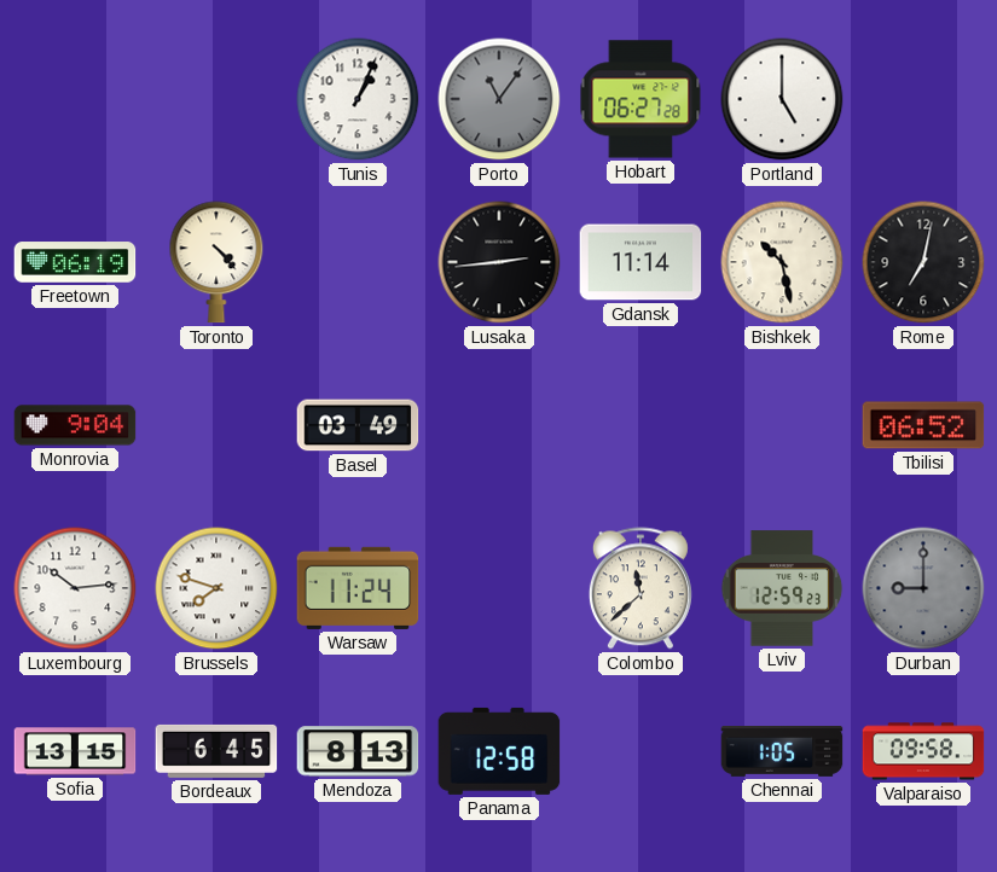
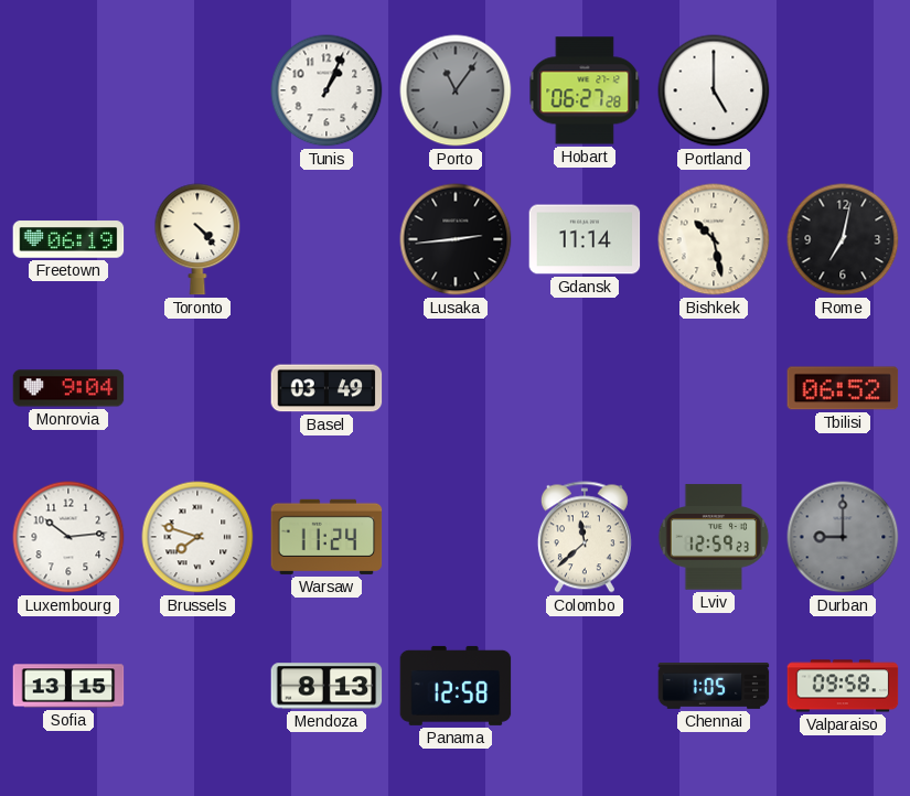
Bordeaux: 6:45 -> none (216, 751)
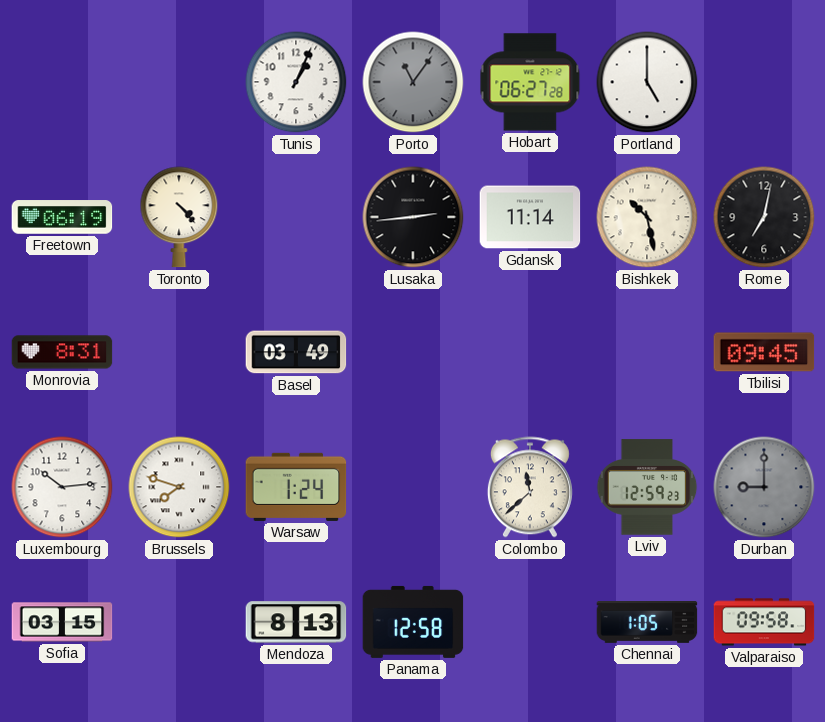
Monrovia: 9:04 -> 8:31 (62, 352)
Tbilisi: 06:52 -> 09:45 (764, 352)
Warsaw: 11:24 -> 1:24 (296, 487)
Sofia: 13:15 -> 03:15 (62, 622)
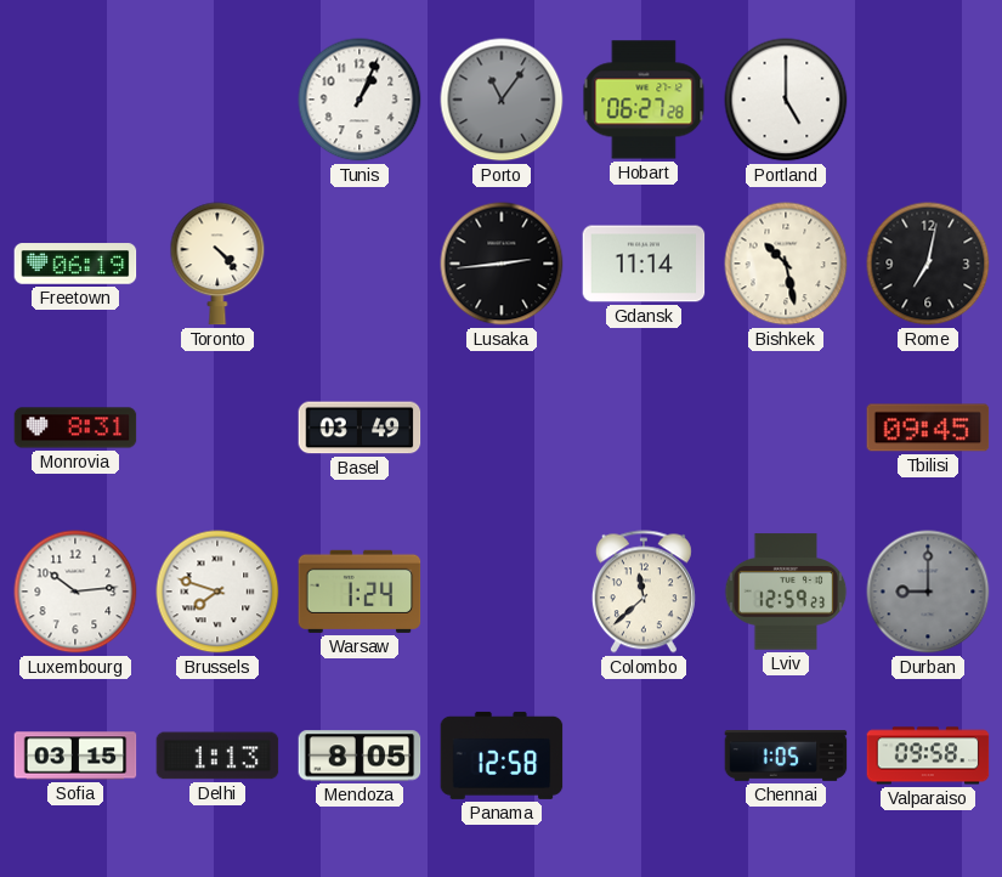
Delhi: none -> 1:13 (217, 756)
Mendoza: 8:13 -> 8:05 (360, 756)
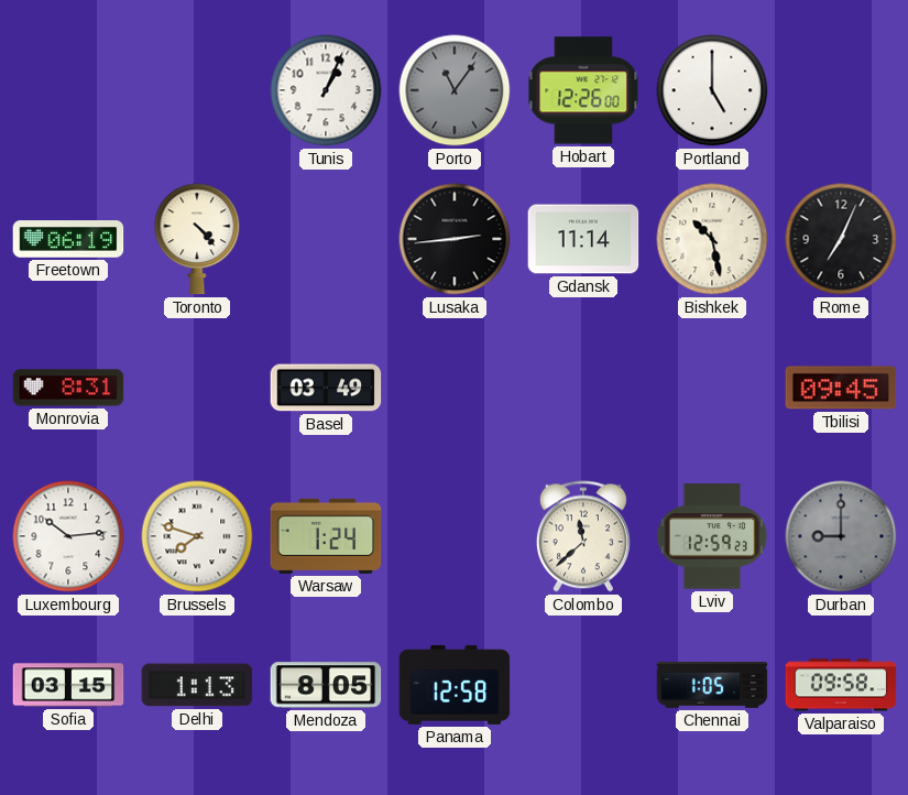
Hobart: 06:27 -> 12:26 (583, 90)
Rome: 7:02 -> 7:04 (841, 239)
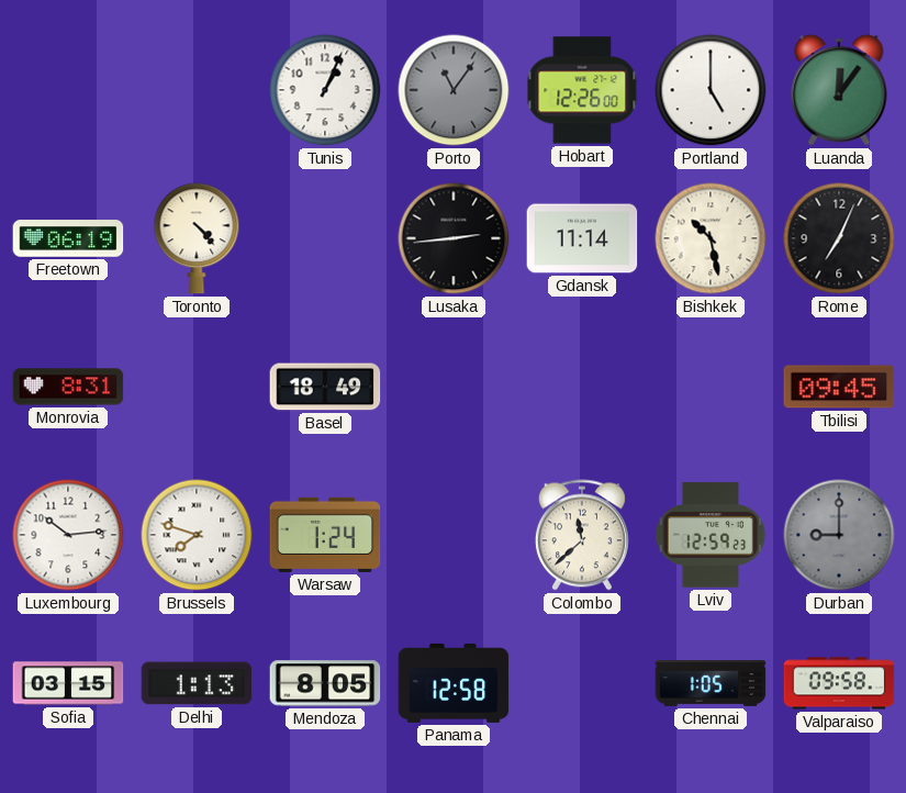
Luanda: none -> 12:06 (839, 90)
Basel: 03:49 -> 18:49 (325, 387)
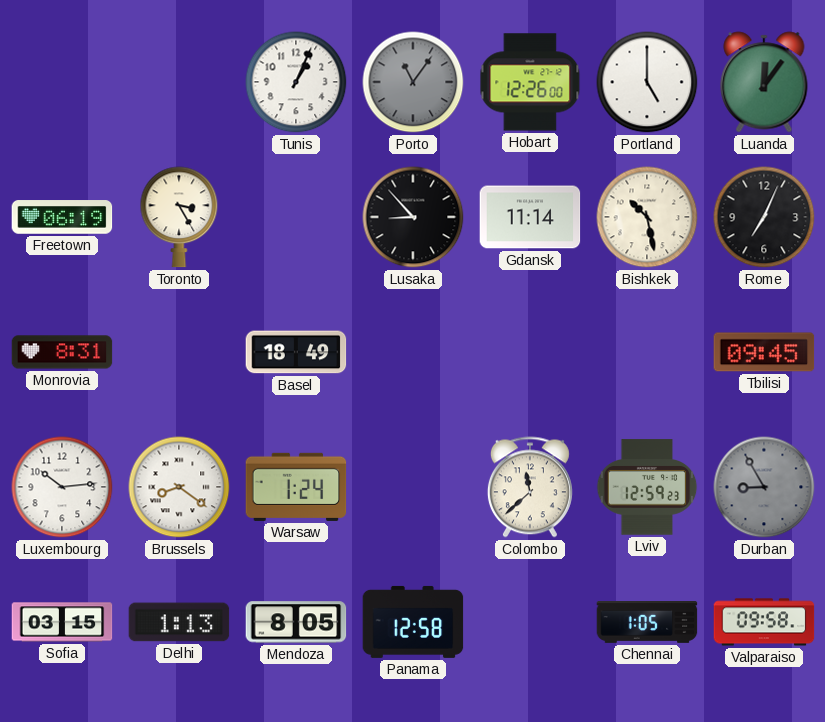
Toronto: 4:23 -> 3:25 (179, 217)
Lusaka: 2:44 -> 8:53 (413, 217)
Brussels: 7:48 -> 8:21 (179, 487)
Durban: 9:00 -> 8:55 (764, 487)
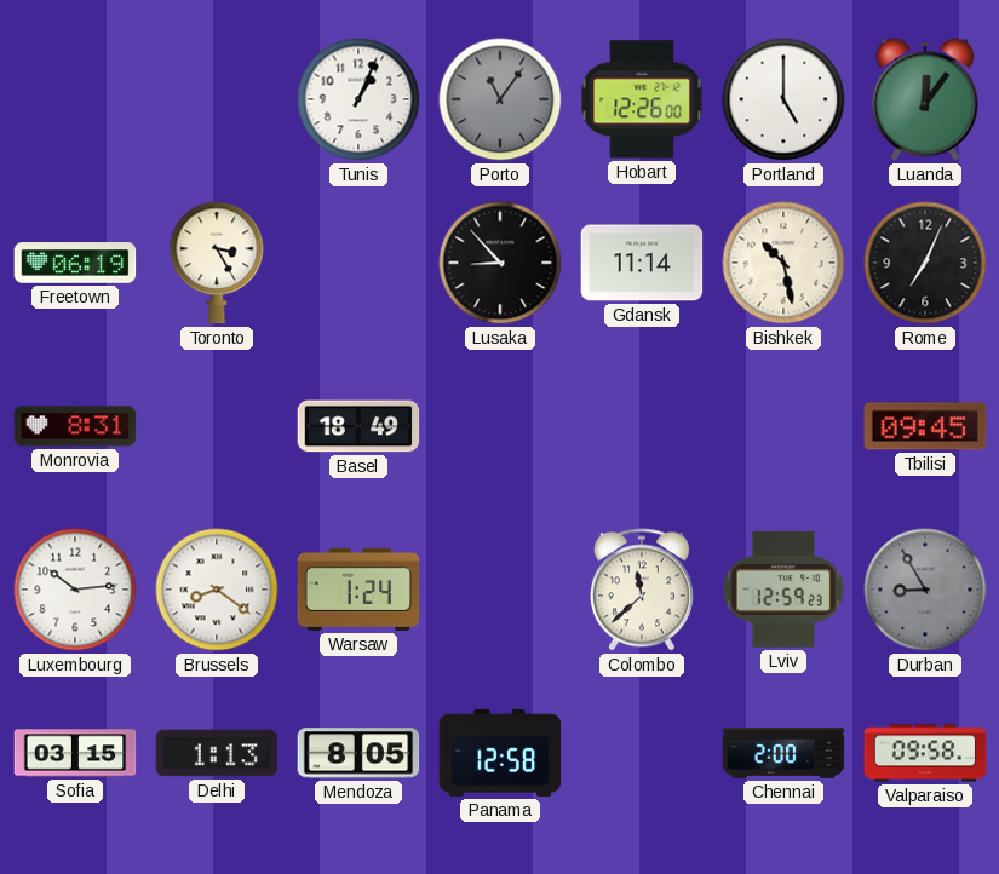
Chennai: 1:05 -> 2:00 (783, 754)
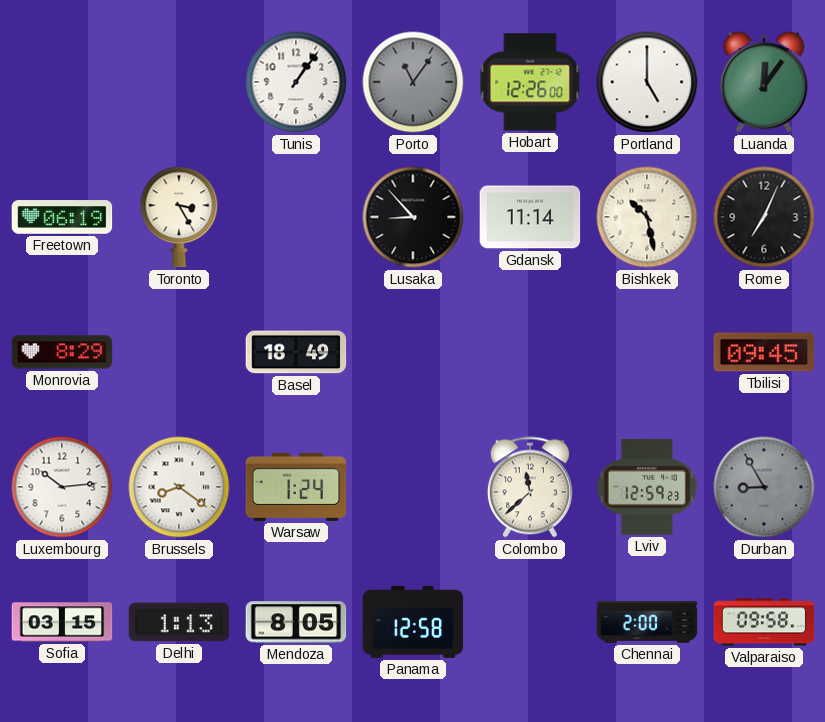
Tunis: 1:04 -> 1:06 (296, 82)
Monrovia: 8:31 -> 8:29 (62, 352)
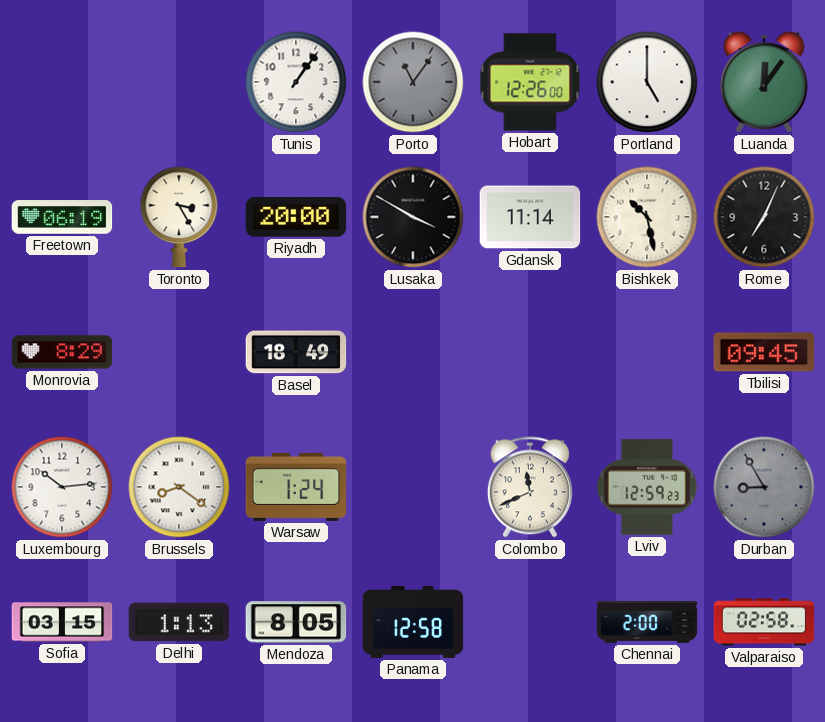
Riyadh: none -> 20:00 (296, 217)
Lusaka: 8:53 -> 3:50 (413, 217)
Colombo: 11:38 -> 11:41 (530, 487)
Valparaiso: 09:58 -> 02:58 (764, 622)
